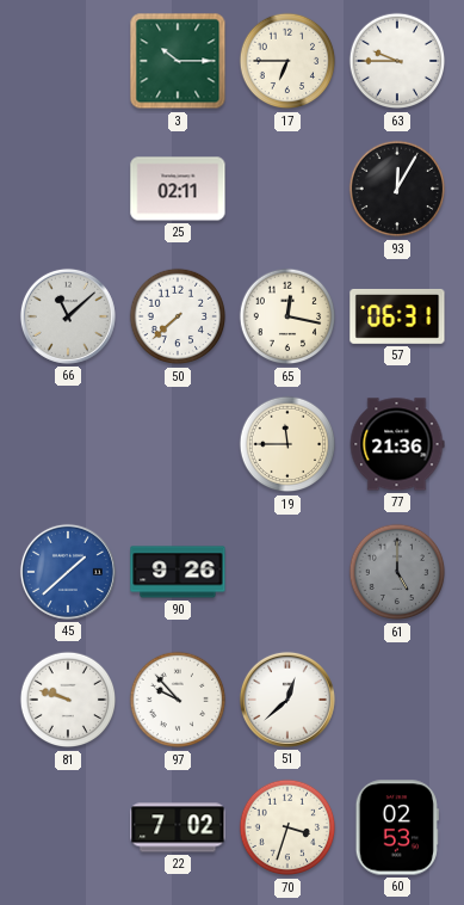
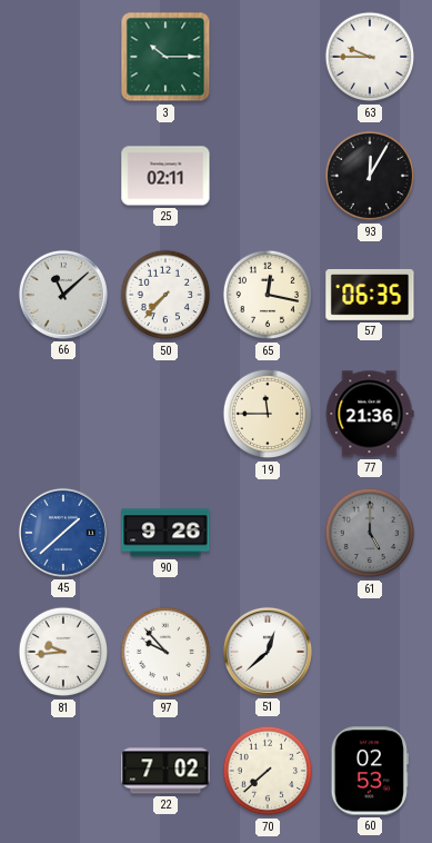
17: 6:45 -> none (287, 61)
50: 7:38 -> 7:37 (165, 295)
57: 06:31 -> 06:35 (370, 295)
81: 9:48 -> 9:44 (63, 652)
70: 3:33 -> 7:38 (268, 771)
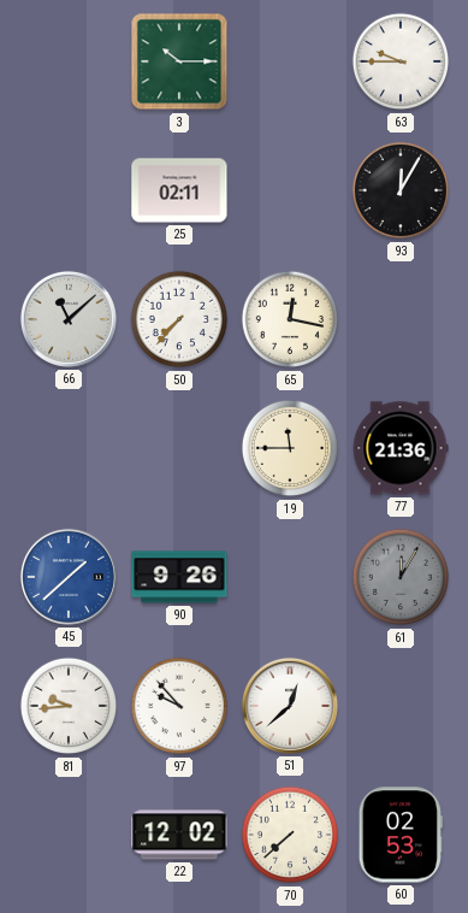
57: 06:35 -> none (370, 295)
61: 5:00 -> 12:05 (401, 577)
22: 7:02 -> 12:02 (179, 835)
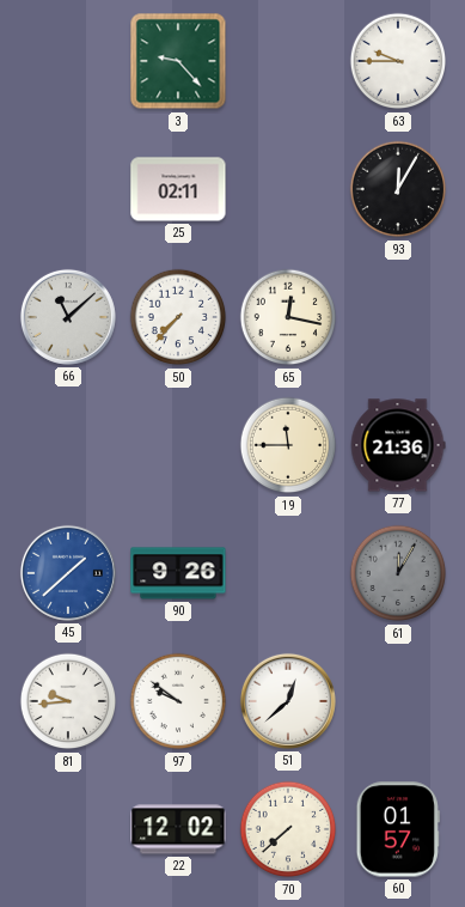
3: 10:15 -> 9:23 (178, 61)
97: 9:53 -> 9:51 (178, 701)
60: 02:53 -> 01:57 (398, 829)
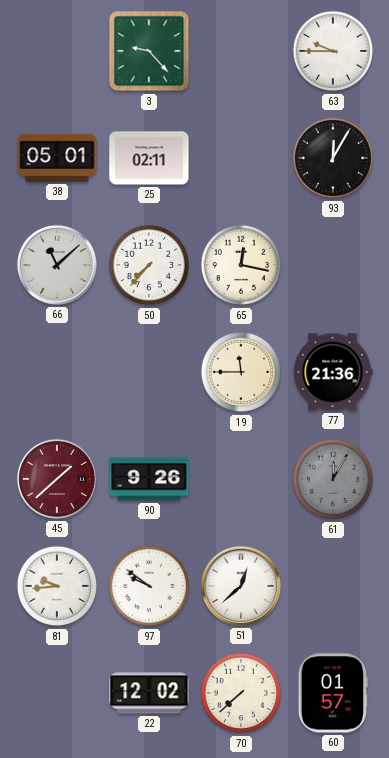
38: none -> 05:01 (57, 158)
45 dial: blue -> burgundy (57, 479)
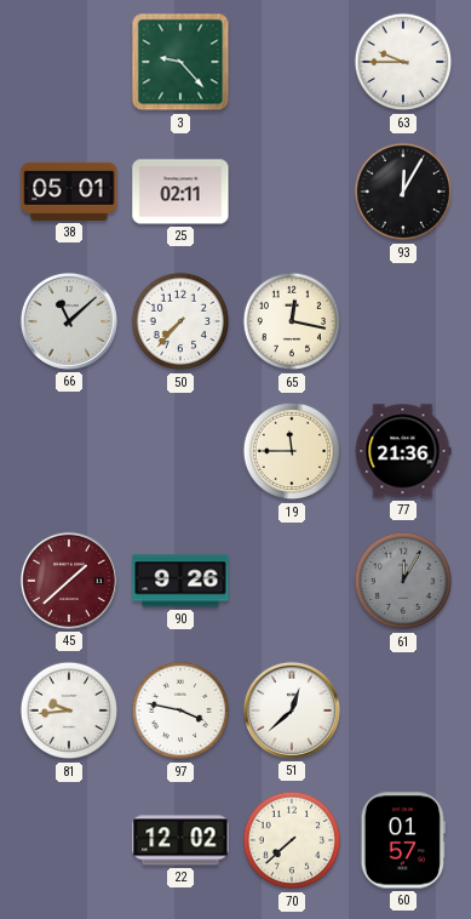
97: 9:51 -> 3:47 (180, 710)
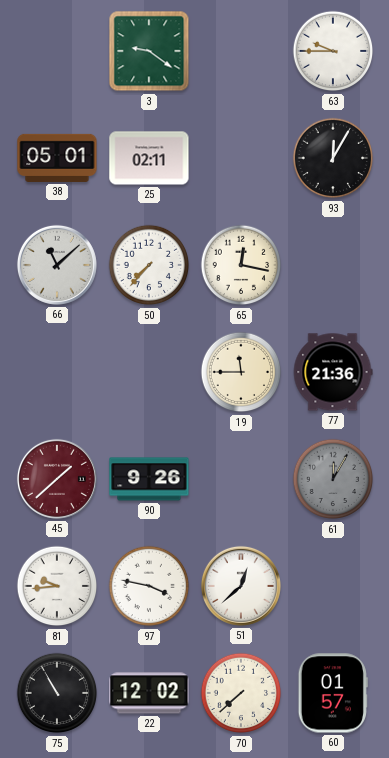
3: 9:23 -> 9:21 (149, 51)
75: none -> 10:55 (57, 693)
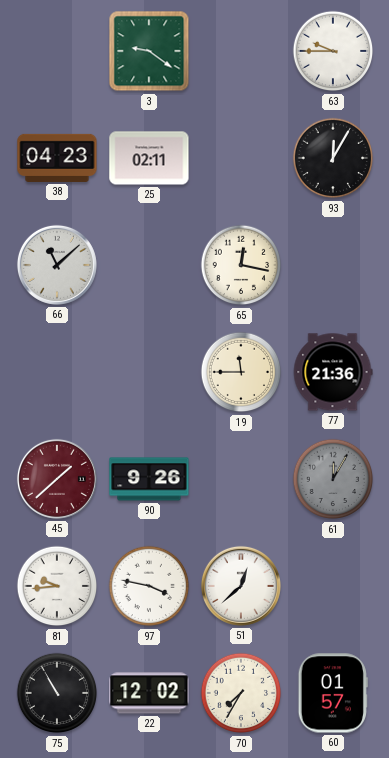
38: 05:01 -> 04:23 (57, 158)
50: 7:37 -> none (149, 265)
70: 7:38 -> 7:35 (241, 693)
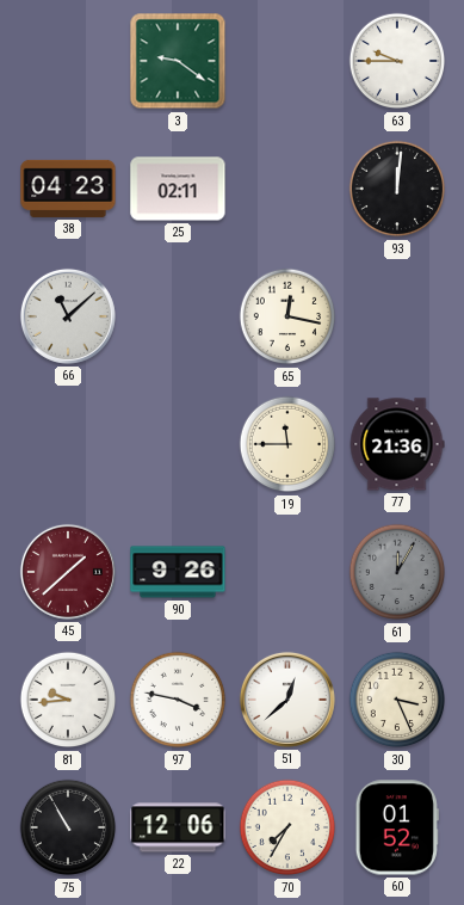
93: 12:05 -> 12:01 (397, 189)
30: none -> 3:26 (397, 700)
22: 12:02 -> 12:06 (178, 827)
60: 01:57 -> 01:52 (397, 827)
